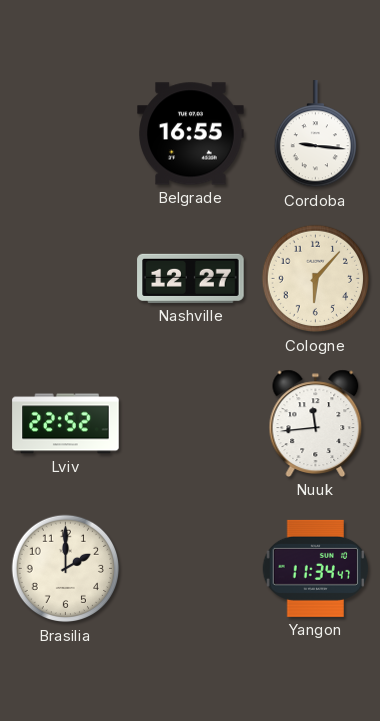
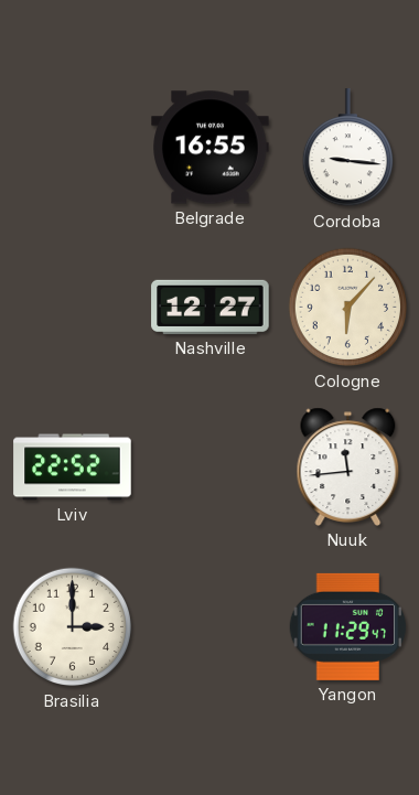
Brasilia: 2:00 -> 3:00 (73, 627)
Yangon: 11:34 -> 11:29 (348, 626)
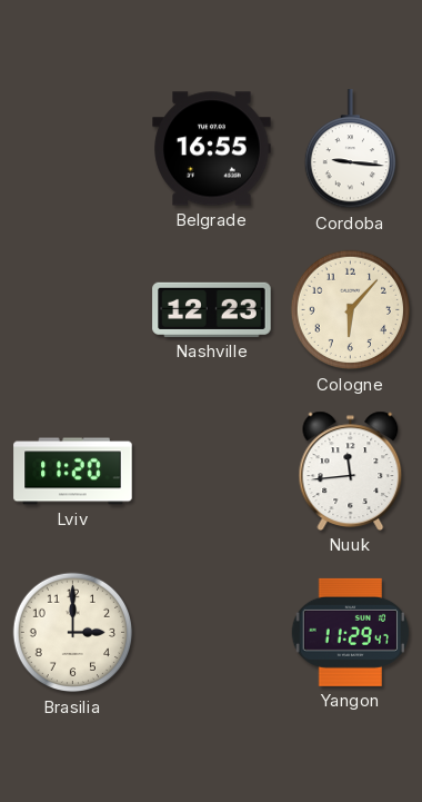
Nashville: 12:27 -> 12:23 (212, 309)
Lviv: 22:52 -> 11:20 (73, 472)
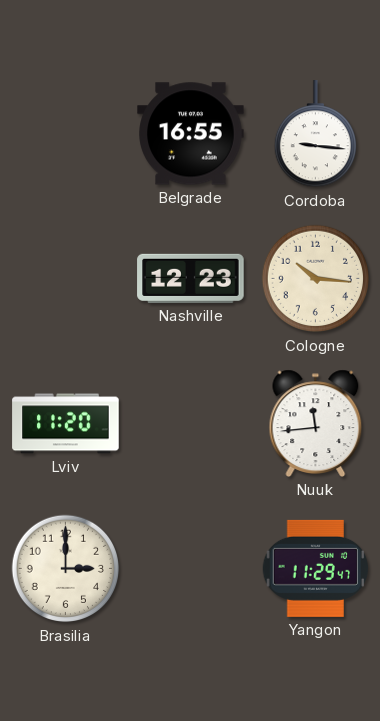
Cologne: 6:07 -> 10:16 (316, 279)
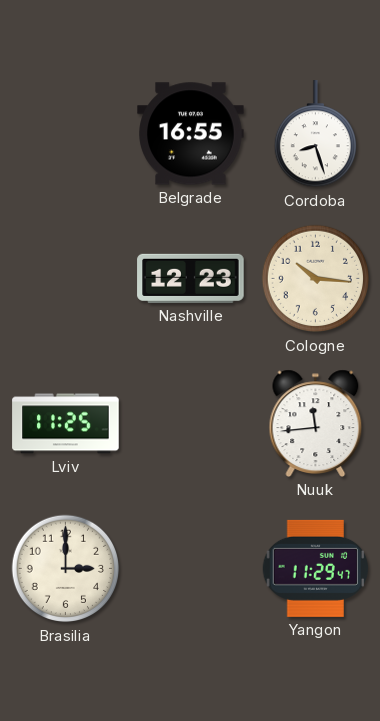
Cordoba: 9:16 -> 8:27 (315, 134)
Lviv: 11:20 -> 11:25 (66, 424)
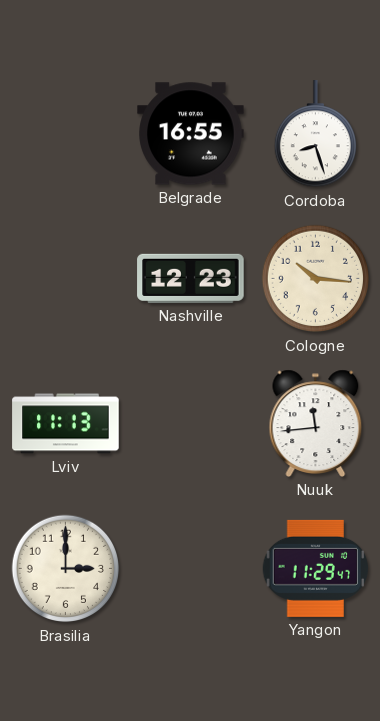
Lviv: 11:25 -> 11:13 (66, 424)
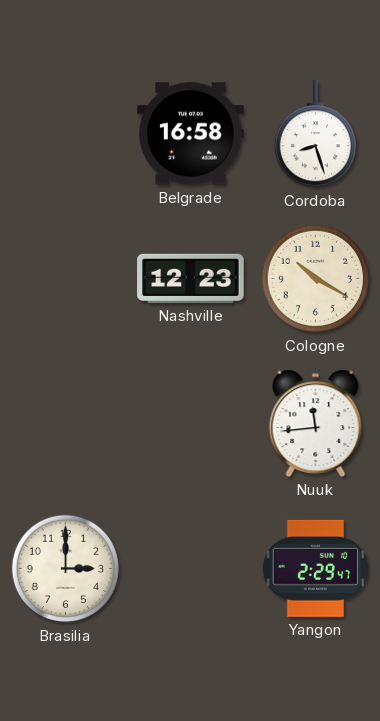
Belgrade: 16:55 -> 16:58 (191, 134)
Cologne: 10:16 -> 10:20 (316, 279)
Lviv: 11:13 -> none (66, 424)
Yangon: 11:29 -> 2:29 (316, 568)
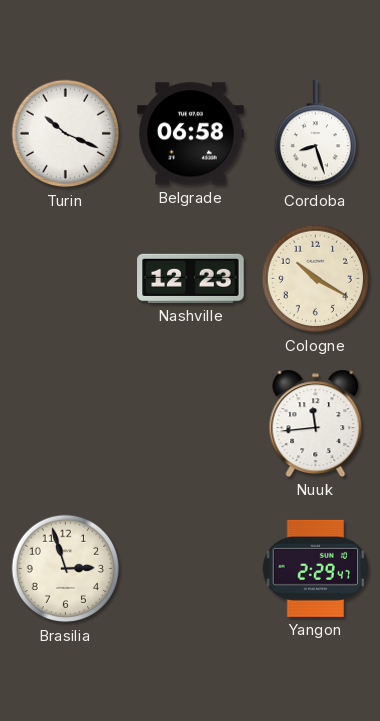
Turin: none -> 10:19 (66, 134)
Belgrade: 16:58 -> 06:58 (191, 134)
Brasilia: 3:00 -> 2:57 (66, 569)
